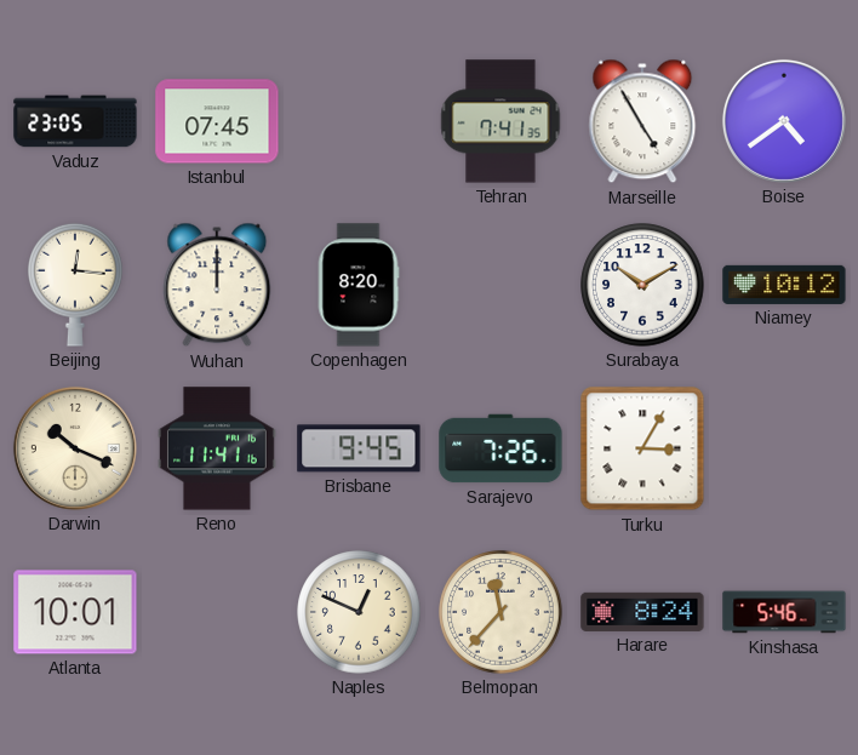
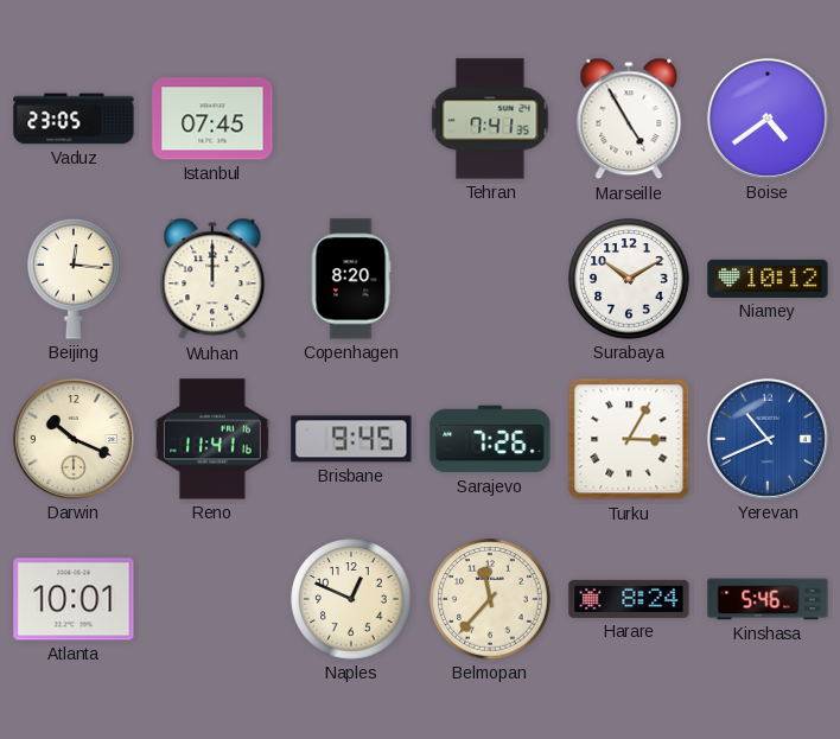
Yerevan: none -> 10:41 (768, 439)
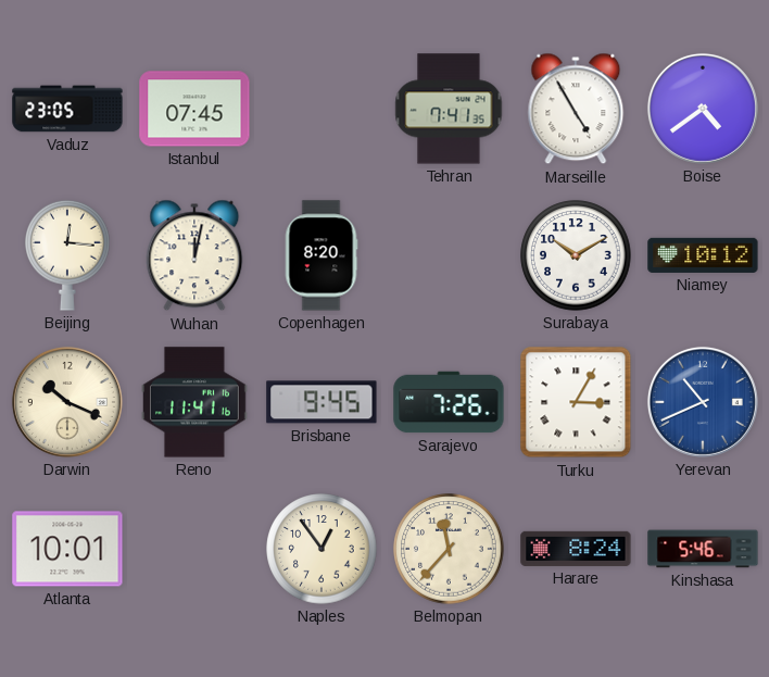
Wuhan: 12:00 -> 12:02 (194, 255)
Naples: 12:49 -> 12:54 (322, 549)
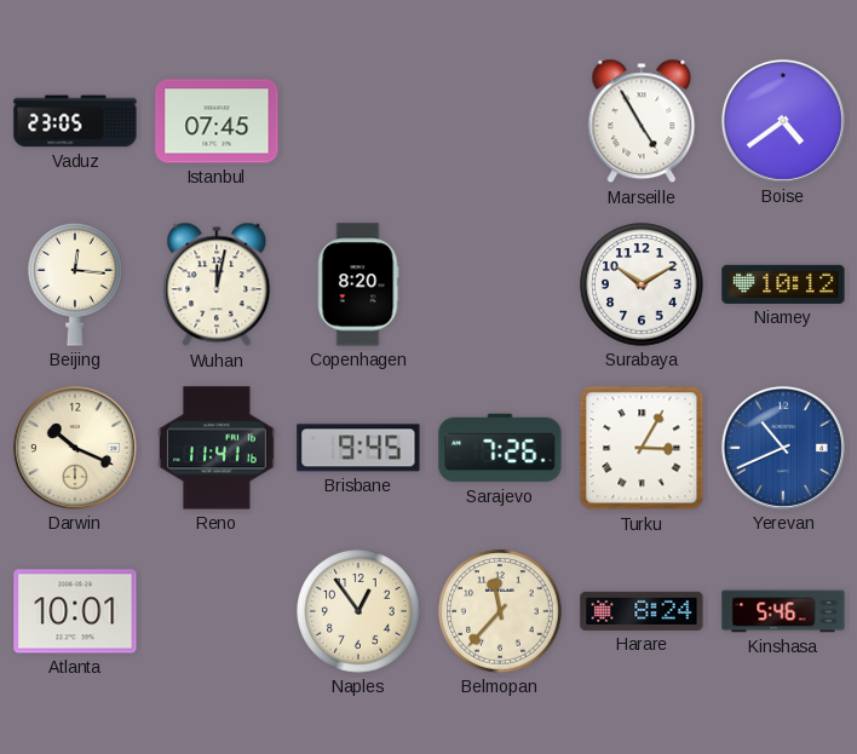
Tehran: 7:41 -> none (449, 109)
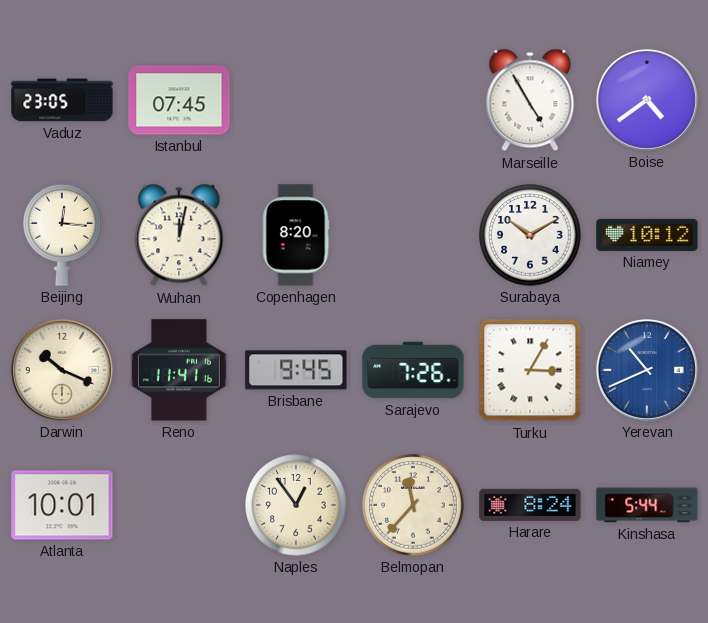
Kinshasa: 5:46 -> 5:44 (647, 505)
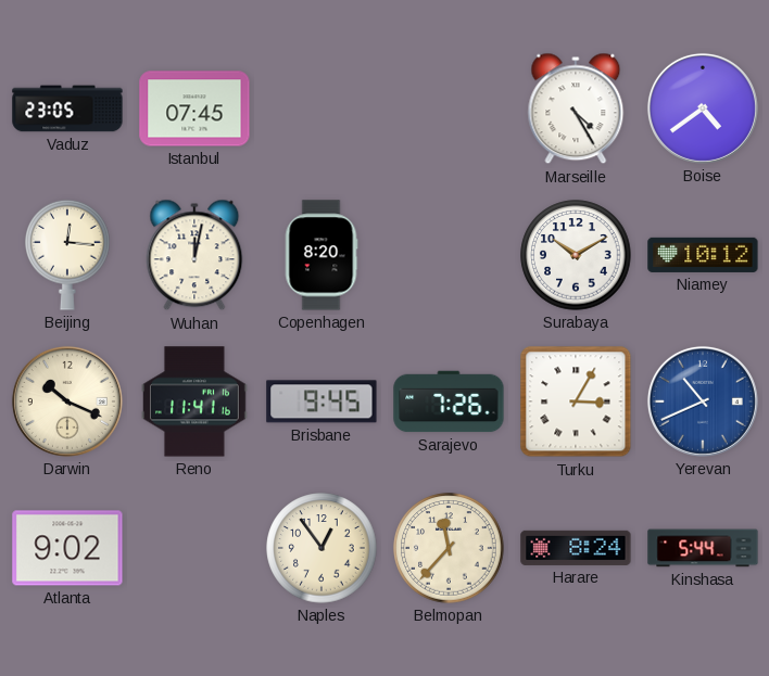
Marseille: 4:55 -> 4:25 (576, 109)
Atlanta: 10:01 -> 9:02 (67, 548)
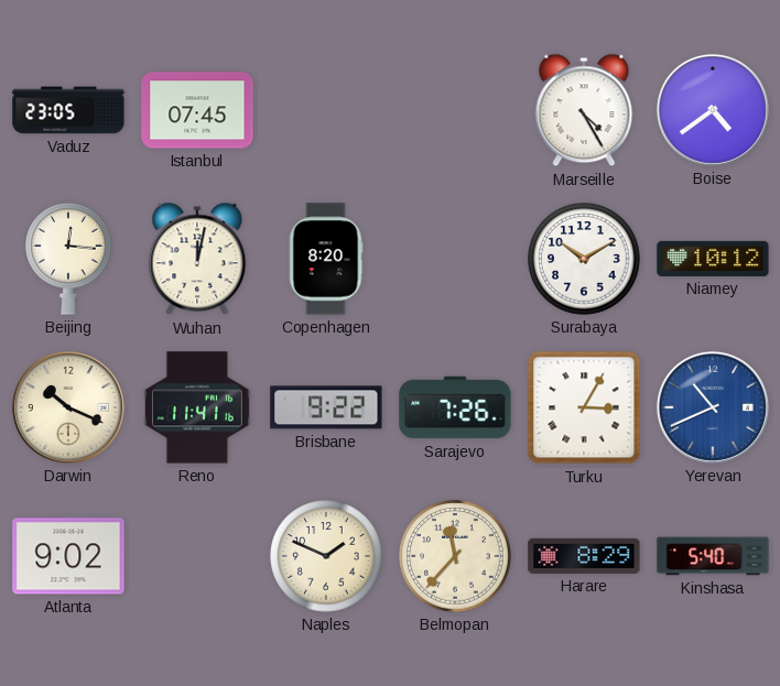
Brisbane: 9:45 -> 9:22 (326, 407)
Naples: 12:54 -> 1:49 (326, 556)
Harare: 8:24 -> 8:29 (584, 556)
Kinshasa: 5:44 -> 5:40 (713, 556)
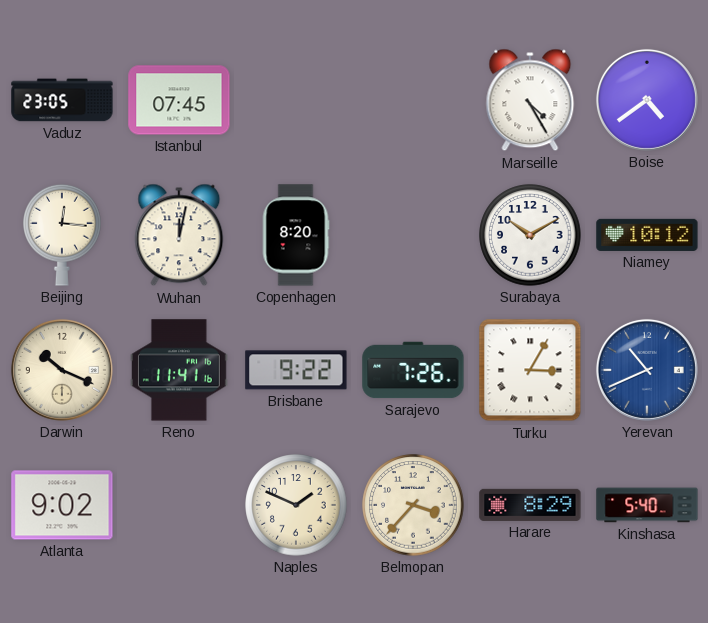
Belmopan: 11:37 -> 3:37 (413, 505)
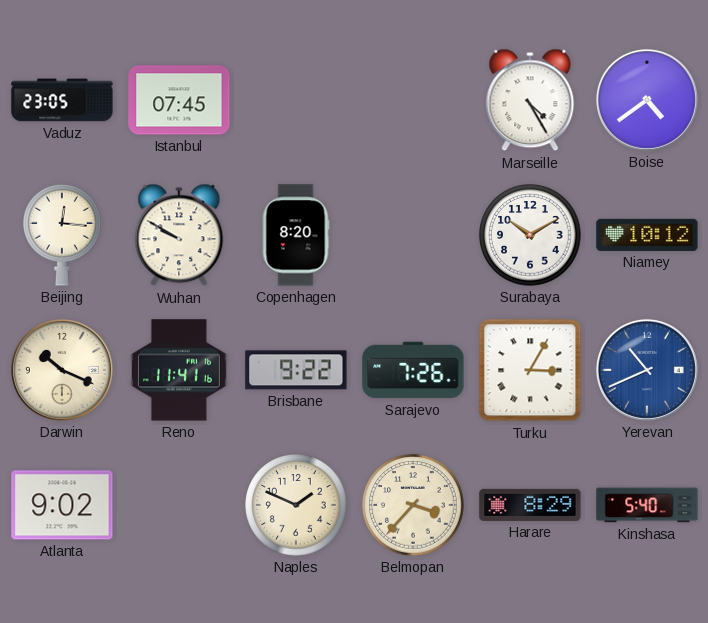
Wuhan: 12:02 -> 9:50 (179, 235)
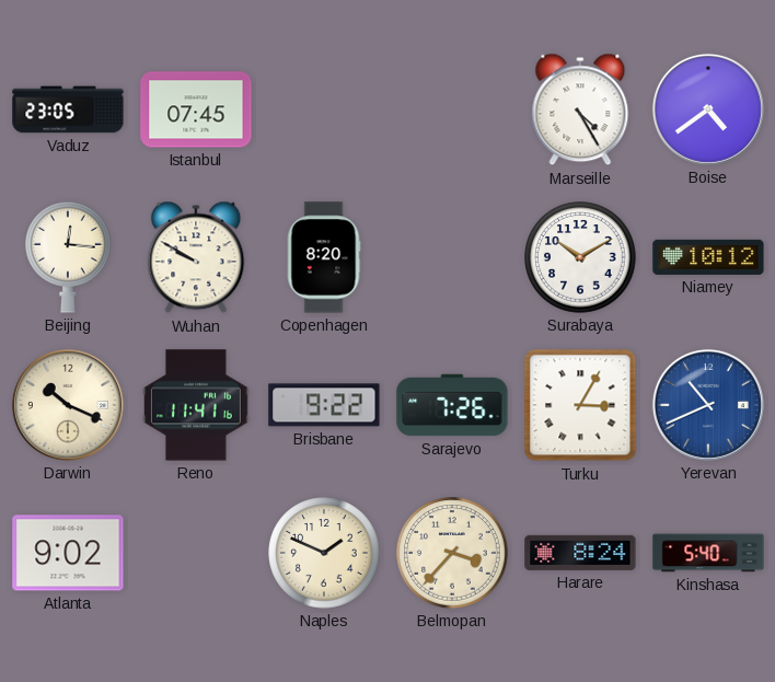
Harare: 8:29 -> 8:24 (580, 553)
